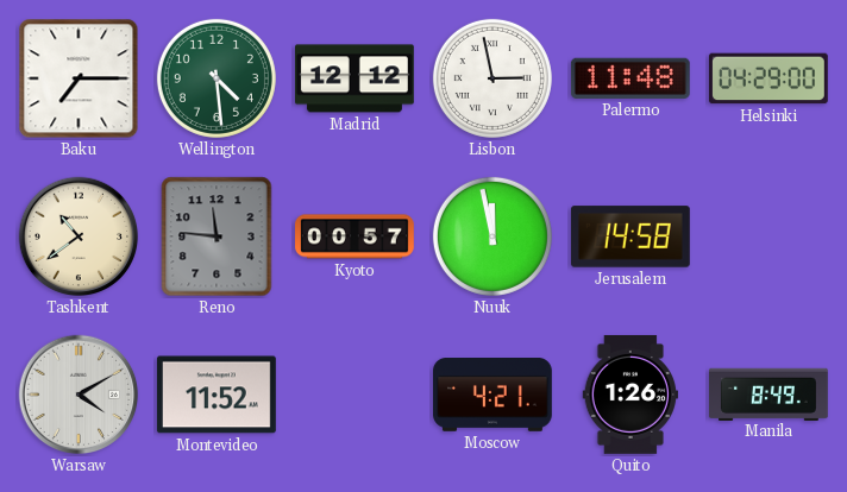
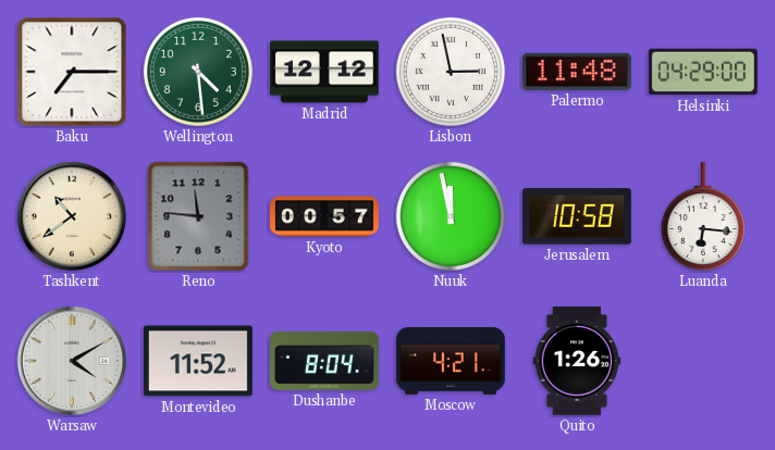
Jerusalem: 14:58 -> 10:58 (577, 216)
Luanda: none -> 6:16 (703, 216)
Dushanbe: none -> 8:04 (324, 361)
Manila: 8:49 -> none (770, 393)
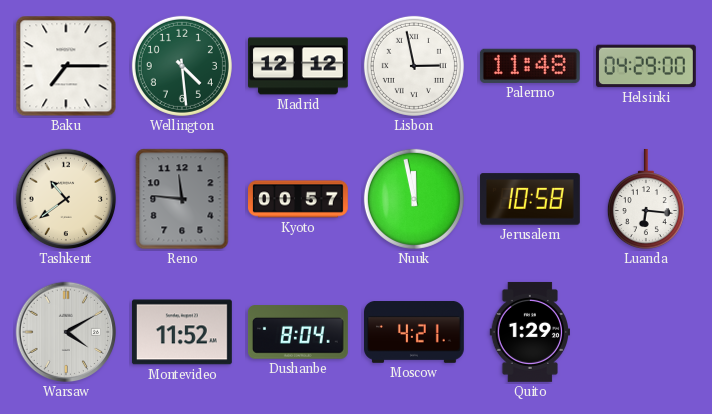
Quito: 1:26 -> 1:29 (529, 332)
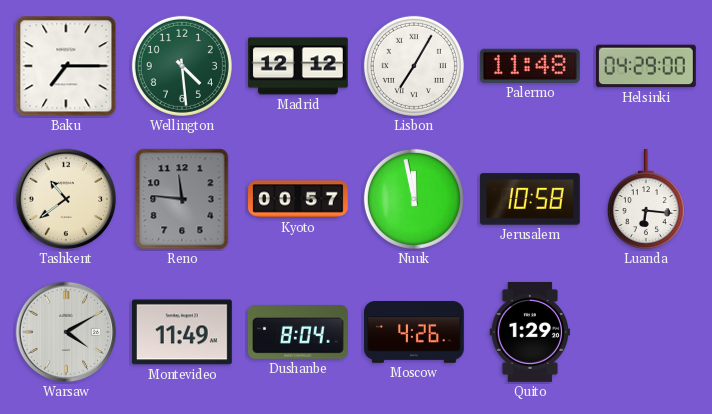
Lisbon: 2:58 -> 7:05 (414, 66)
Montevideo: 11:52 -> 11:49 (182, 332)
Moscow: 4:21 -> 4:26 (415, 333)
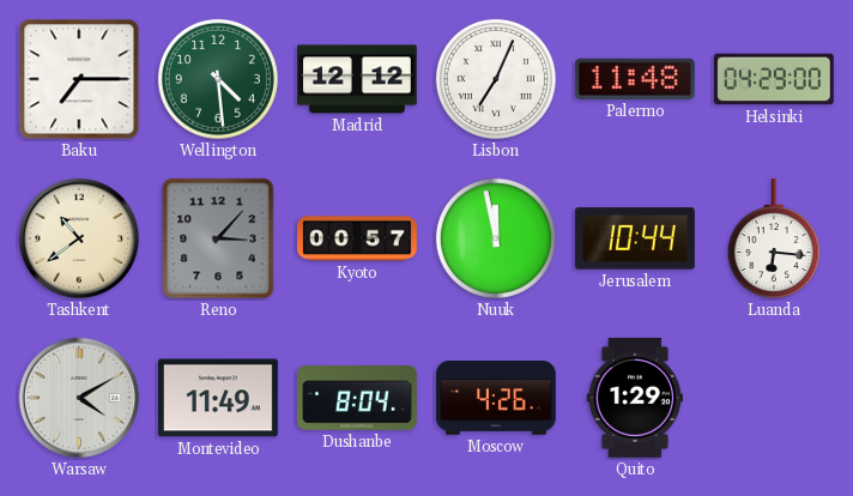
Lisbon: 7:05 -> 7:04 (496, 79)
Reno: 11:46 -> 3:07 (218, 238)
Jerusalem: 10:58 -> 10:44 (635, 238)
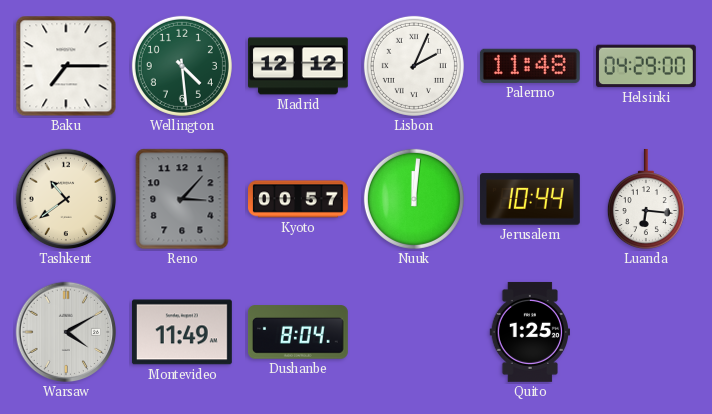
Lisbon: 7:04 -> 2:04 (414, 66)
Nuuk: 11:58 -> 12:01 (414, 199)
Moscow: 4:26 -> none (497, 399)
Quito: 1:29 -> 1:25 (529, 332)
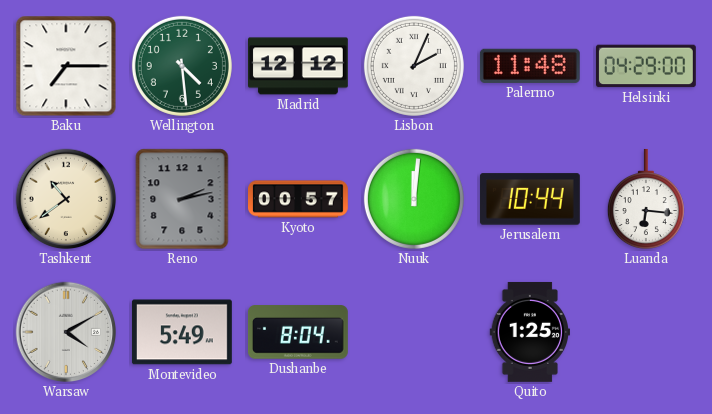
Reno: 3:07 -> 2:13 (182, 199)
Montevideo: 11:49 -> 5:49 (182, 332)
